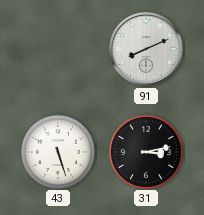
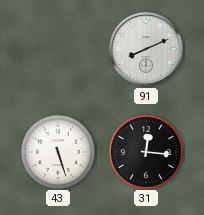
31: 3:13 -> 12:16 (145, 151)
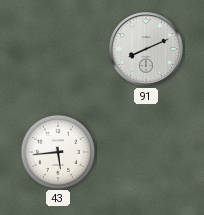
43: 5:27 -> 5:44 (57, 151)
31: 12:16 -> none (145, 151)
